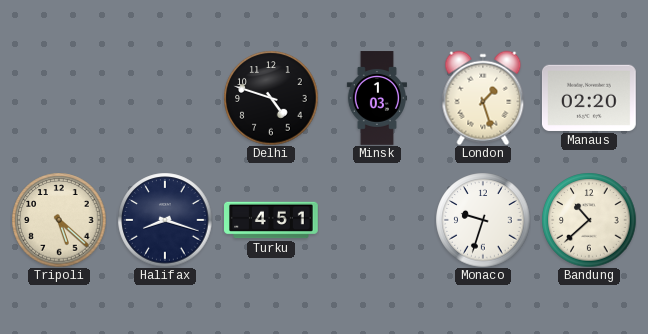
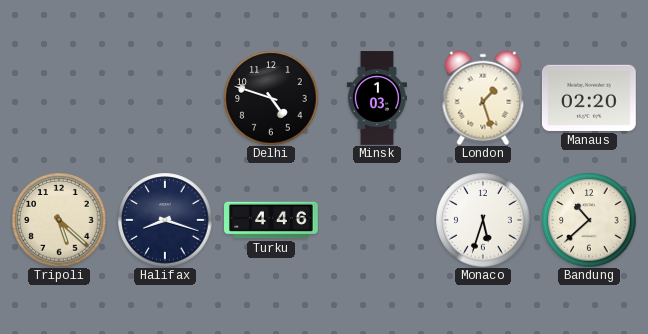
Turku: 4:51 -> 4:46 (271, 220)
Monaco: 9:33 -> 5:33 (483, 220)
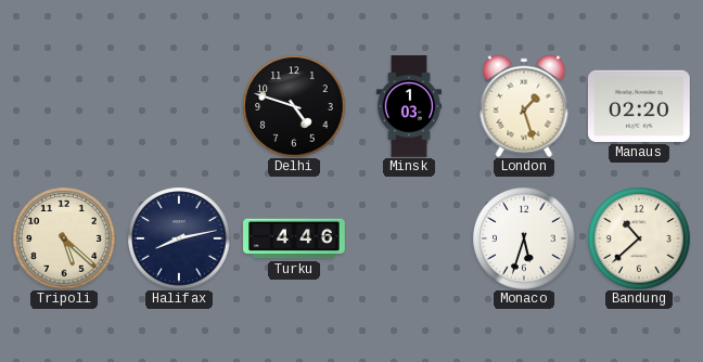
Halifax: 8:18 -> 8:13 (179, 238)
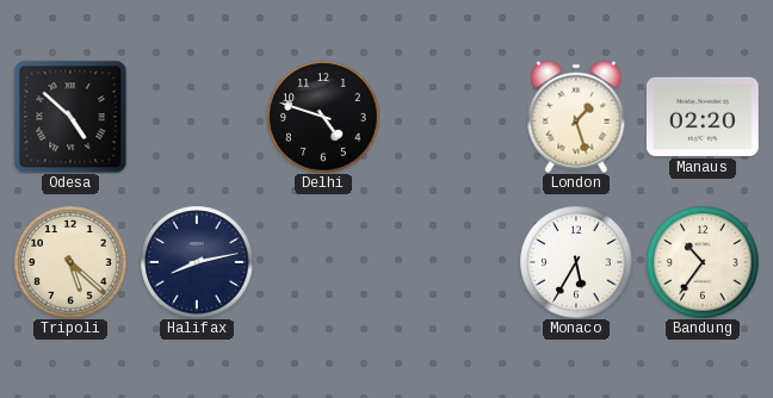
Odesa: none -> 4:52 (70, 117)
Minsk: 1:03 -> none (408, 106)
Turku: 4:46 -> none (294, 238)
Monaco: 5:33 -> 5:35 (576, 262)
Bandung: 10:38 -> 10:36 (703, 262)
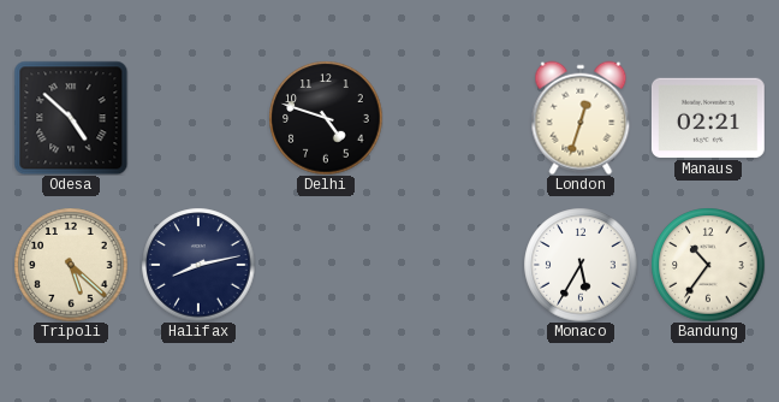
London: 1:27 -> 12:33 (581, 118)
Manaus: 02:20 -> 02:21 (708, 118)
